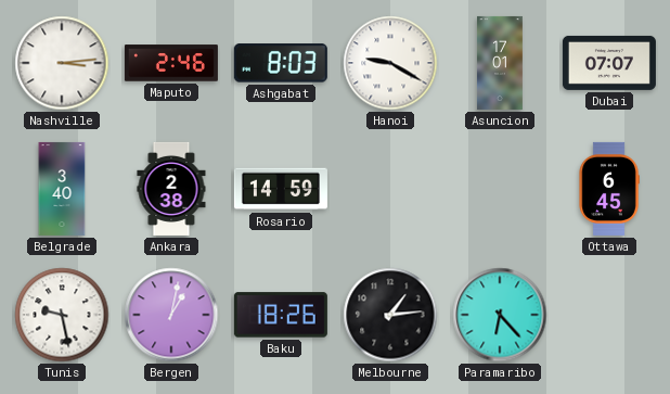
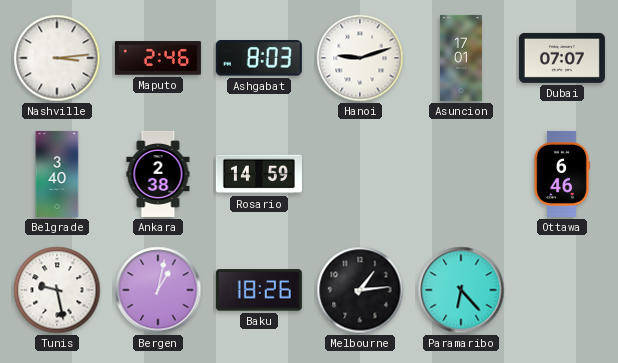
Hanoi: 9:20 -> 9:12 (360, 58)
Ottawa: 6:45 -> 6:46 (562, 174)
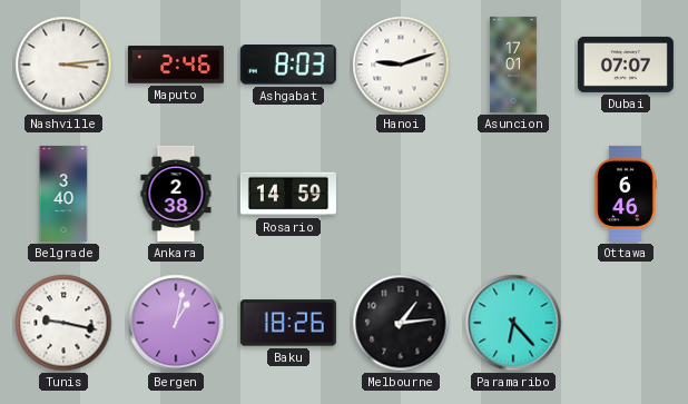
Tunis: 9:28 -> 9:17 (63, 323)
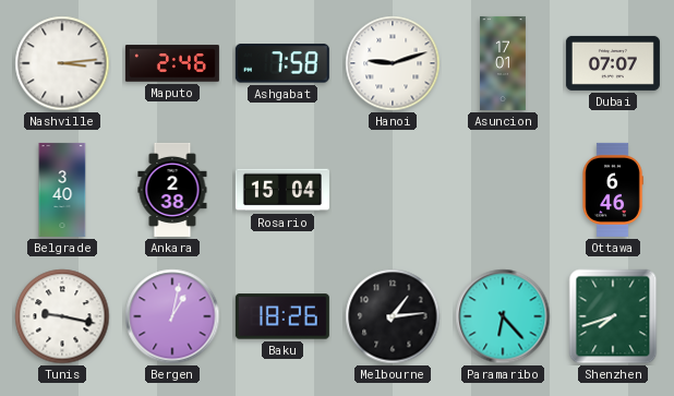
Ashgabat: 8:03 -> 7:58 (282, 63)
Rosario: 14:59 -> 15:04 (282, 190)
Shenzhen: none -> 7:42 (613, 316)
